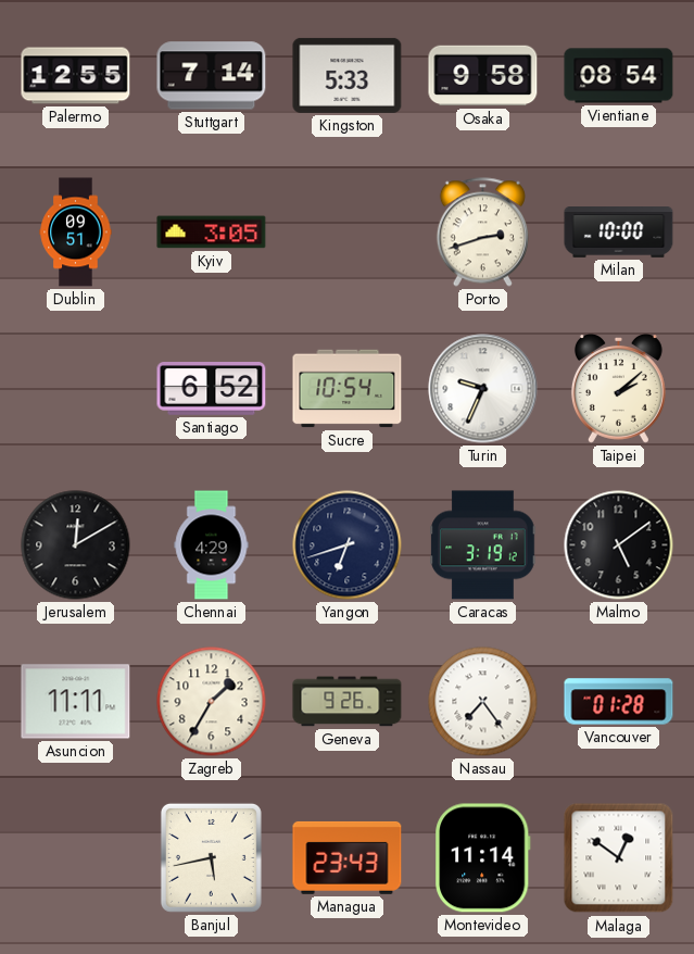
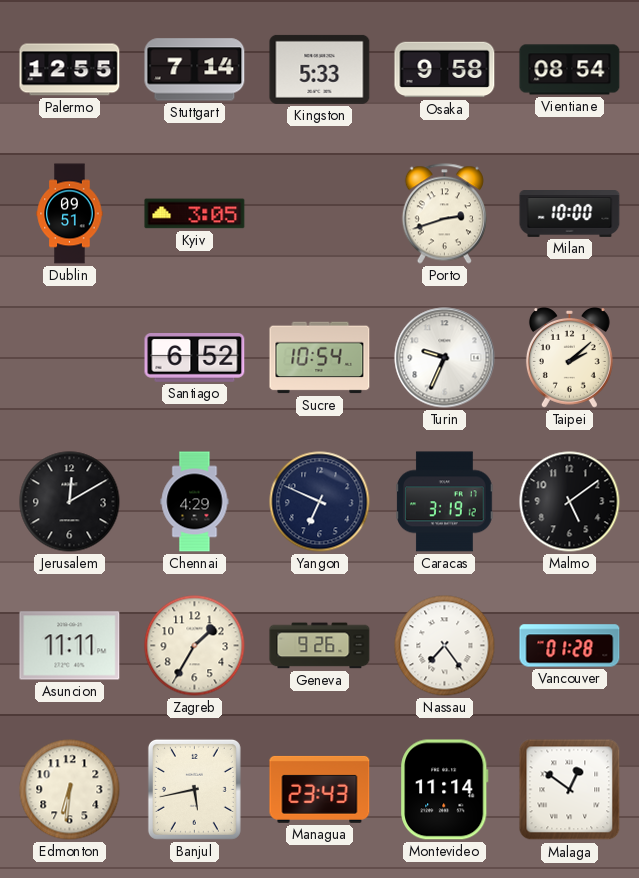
Yangon: 6:42 -> 6:49 (320, 502)
Edmonton: none -> 6:31 (70, 790)
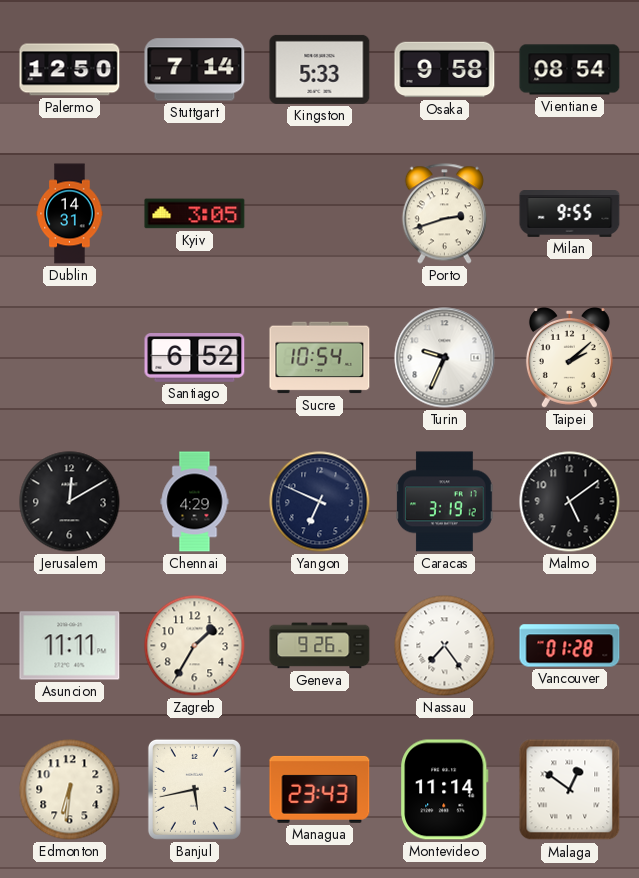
Palermo: 12:55 -> 12:50 (70, 70)
Dublin: 09:51 -> 14:31 (70, 214)
Milan: 10:00 -> 9:55 (570, 214)
